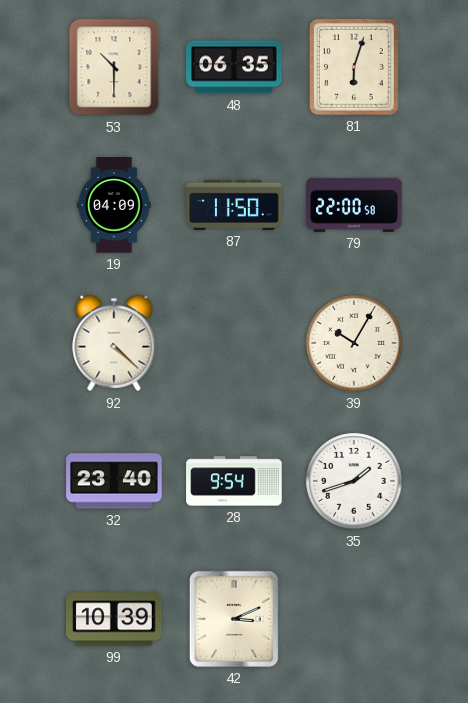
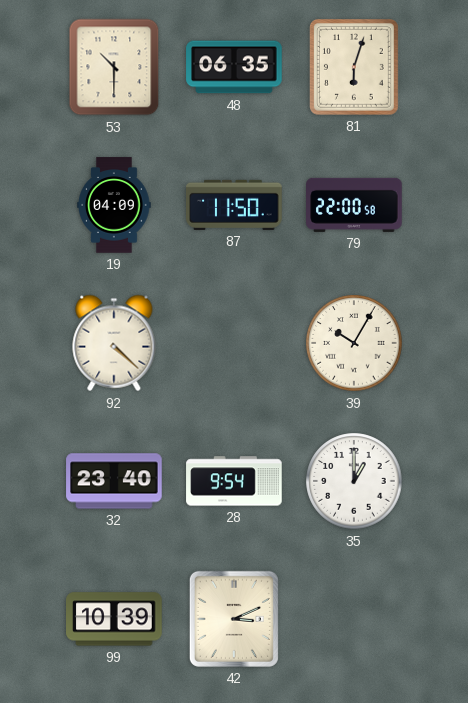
35: 1:42 -> 1:00 (354, 481)
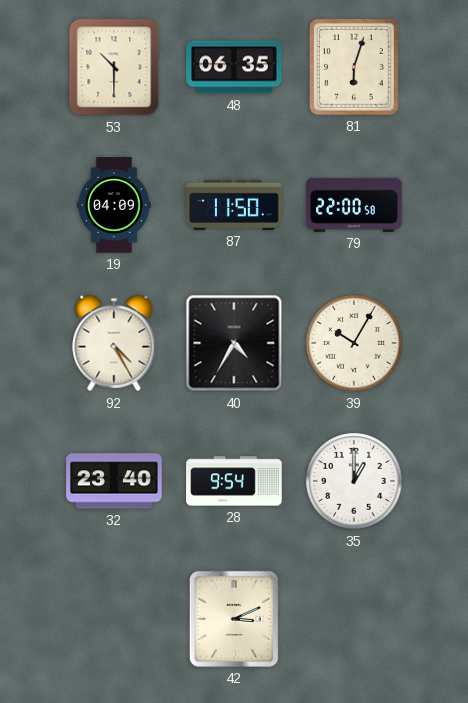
92: 4:22 -> 4:25 (114, 343)
40: none -> 4:35 (234, 343)
99: 10:39 -> none (114, 619)
